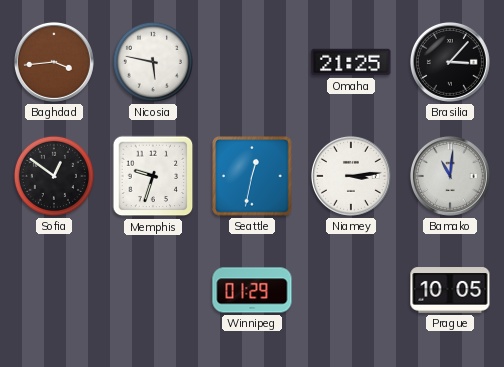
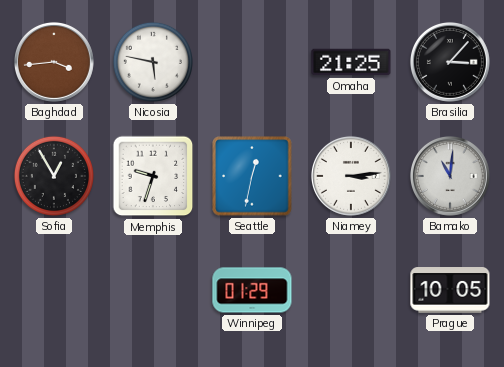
Sofia: 12:51 -> 12:55 (54, 176)
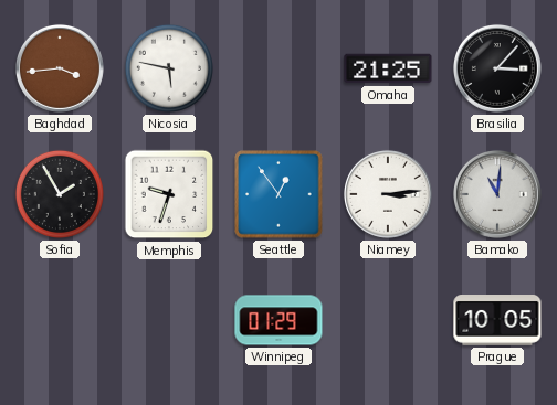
Sofia: 12:55 -> 1:55 (60, 194)
Seattle: 12:32 -> 12:54 (278, 194)
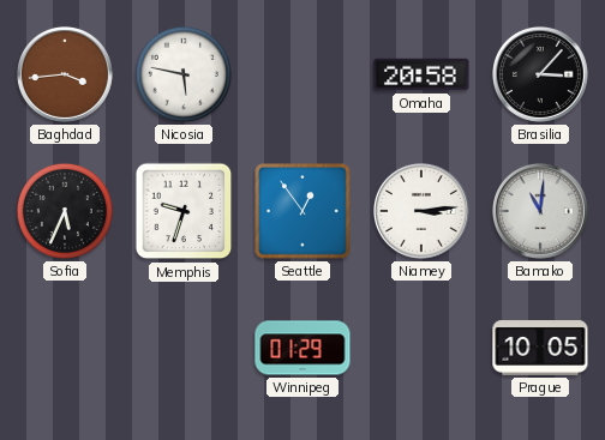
Omaha: 21:25 -> 20:58 (421, 74)
Sofia: 1:55 -> 5:34 (65, 211)
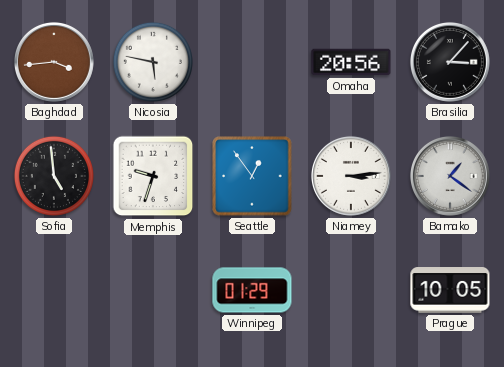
Omaha: 20:58 -> 20:56 (351, 62)
Sofia: 5:34 -> 4:59 (54, 176)
Bamako: 11:01 -> 1:21 (450, 176)
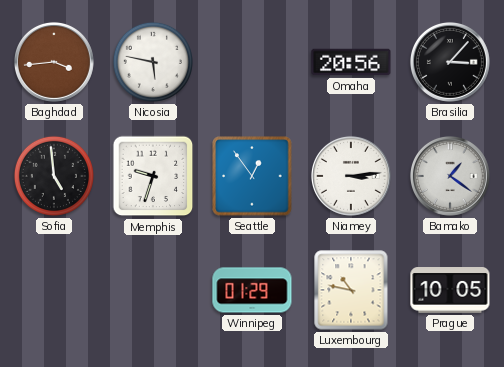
Luxembourg: none -> 10:47 (351, 290)
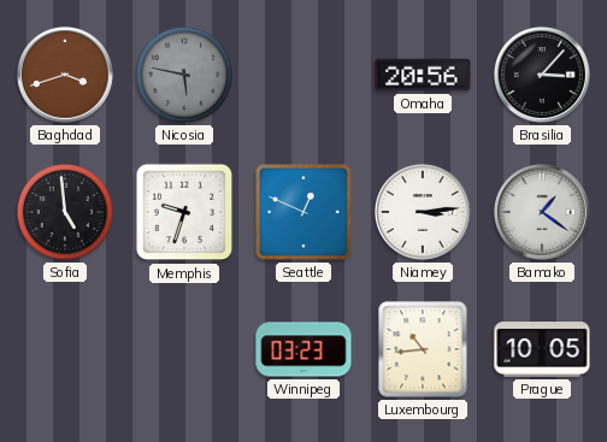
Baghdad: 3:44 -> 3:42 (65, 75)
Nicosia dial: white -> grey (184, 75)
Seattle: 12:54 -> 12:49 (303, 212)
Winnipeg: 01:29 -> 03:23 (303, 349)
Luxembourg: 10:47 -> 10:44 (423, 349)
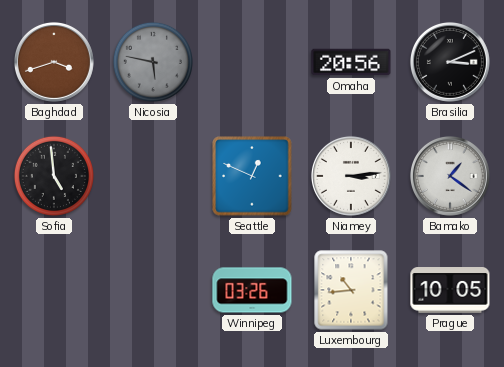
Brasilia: 3:07 -> 3:11 (450, 62)
Memphis: 9:33 -> none (184, 212)
Winnipeg: 03:23 -> 03:26 (252, 290)
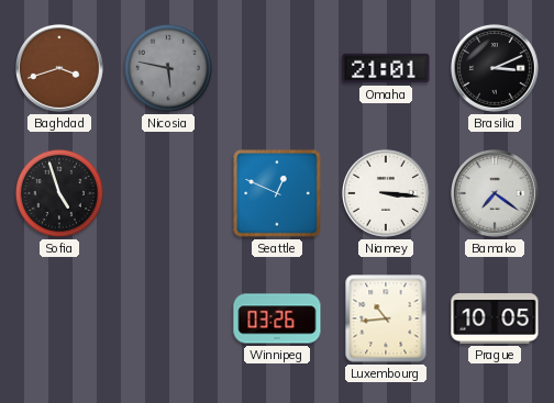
Omaha: 20:56 -> 21:01 (386, 68)
Sofia: 4:59 -> 4:57 (59, 193)
Niamey: 3:14 -> 3:16 (386, 193)
Bamako: 1:21 -> 7:21 (495, 193)
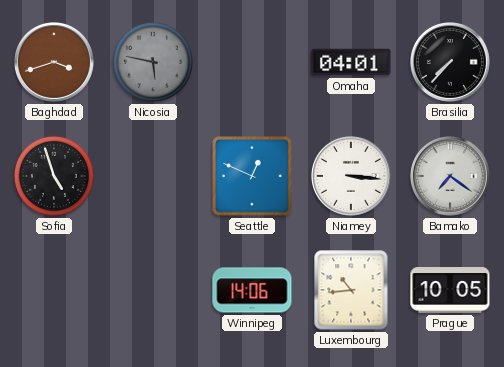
Omaha: 21:01 -> 04:01 (351, 62)
Brasilia: 3:11 -> 7:37 (450, 62)
Winnipeg: 03:26 -> 14:06 (252, 290)
